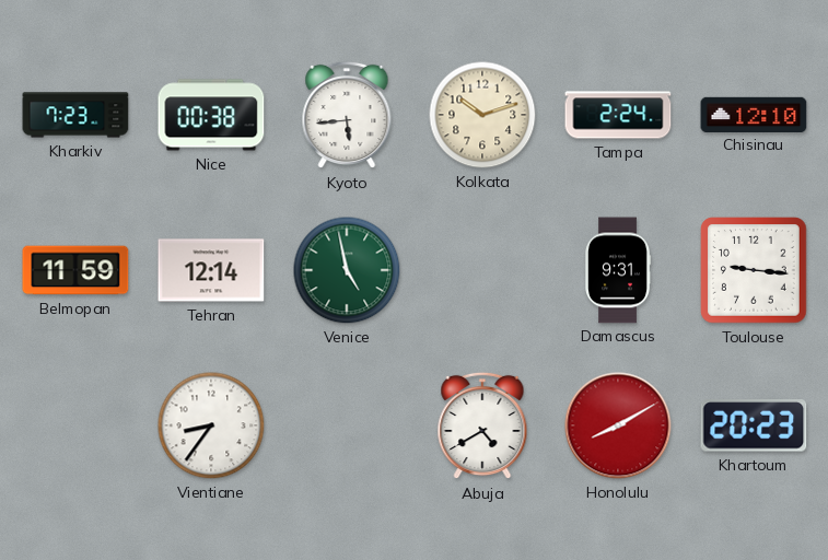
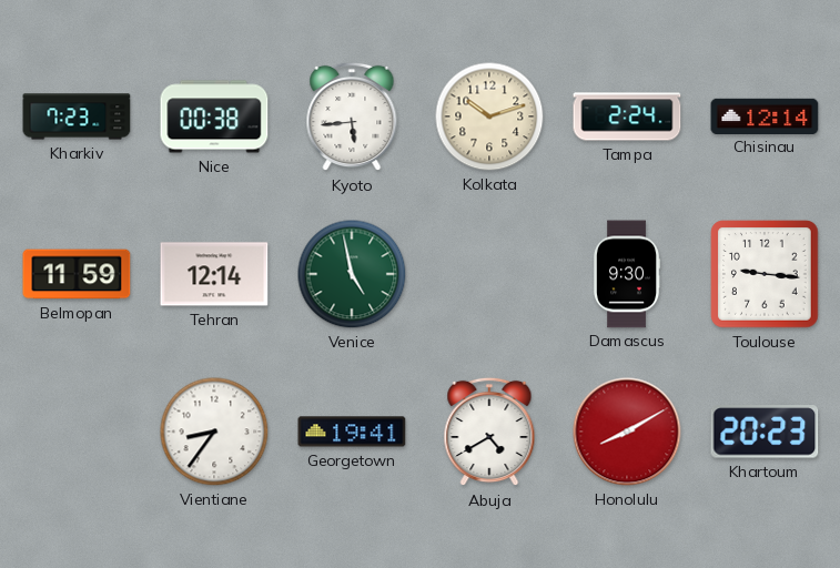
Chisinau: 12:10 -> 12:14 (765, 115)
Damascus: 9:31 -> 9:30 (627, 274)
Georgetown: none -> 19:41 (352, 432)
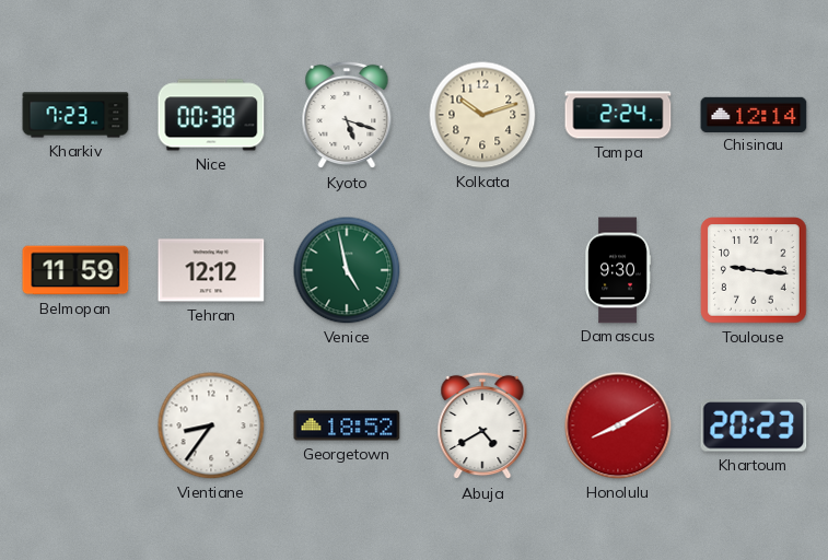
Kyoto: 5:44 -> 5:18 (347, 115)
Tehran: 12:14 -> 12:12 (211, 270)
Georgetown: 19:41 -> 18:52 (347, 425)
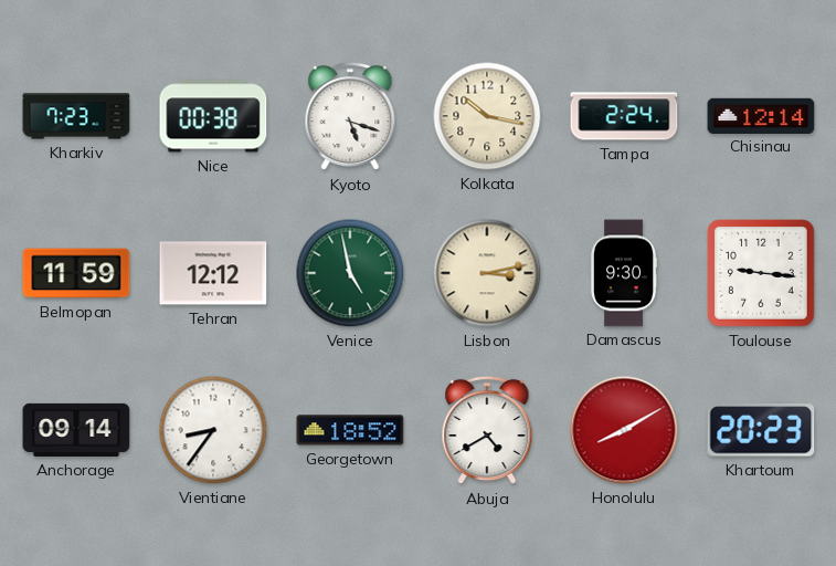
Kolkata: 10:12 -> 10:17 (487, 116)
Lisbon: none -> 3:13 (487, 273)
Anchorage: none -> 09:14 (76, 430)
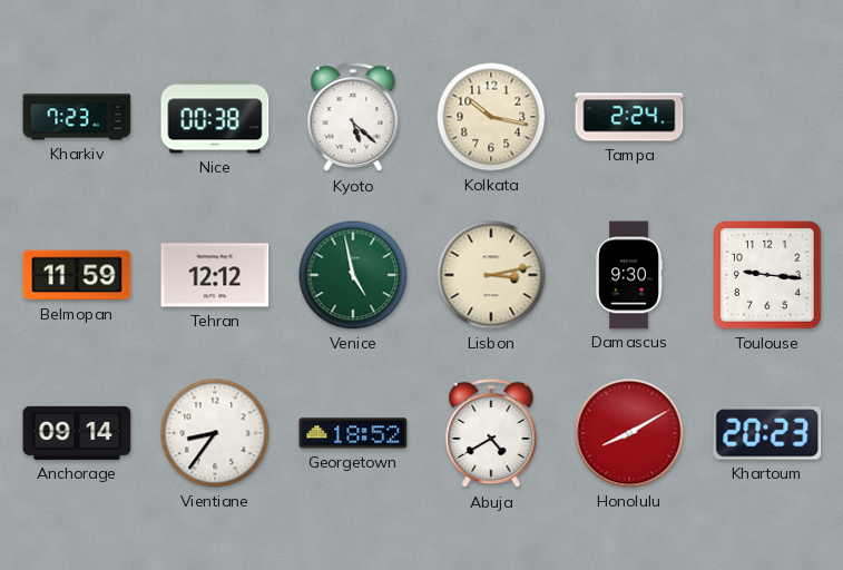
Kyoto: 5:18 -> 5:22 (353, 117)
Chisinau: 12:14 -> none (761, 115)
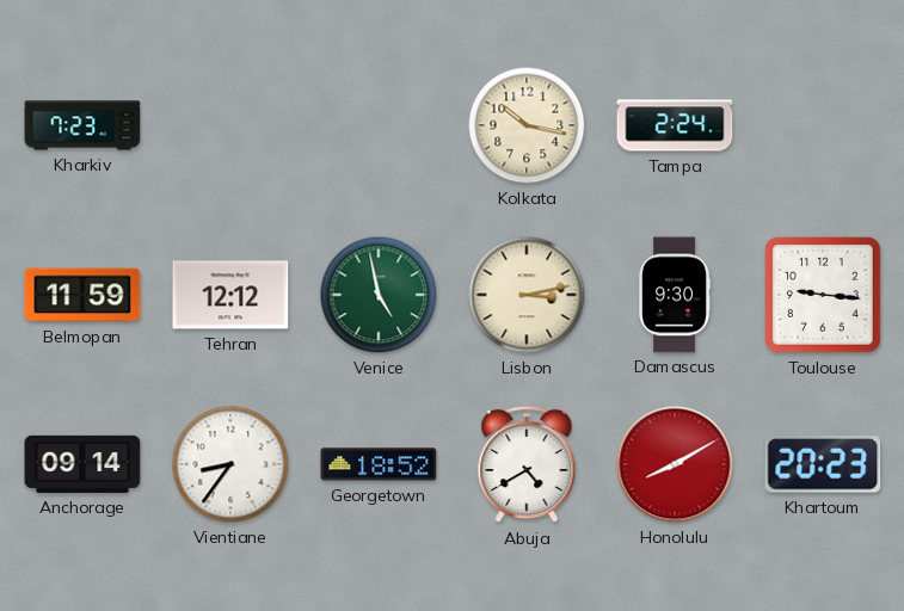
Nice: 00:38 -> none (215, 117)
Kyoto: 5:22 -> none (353, 117)
